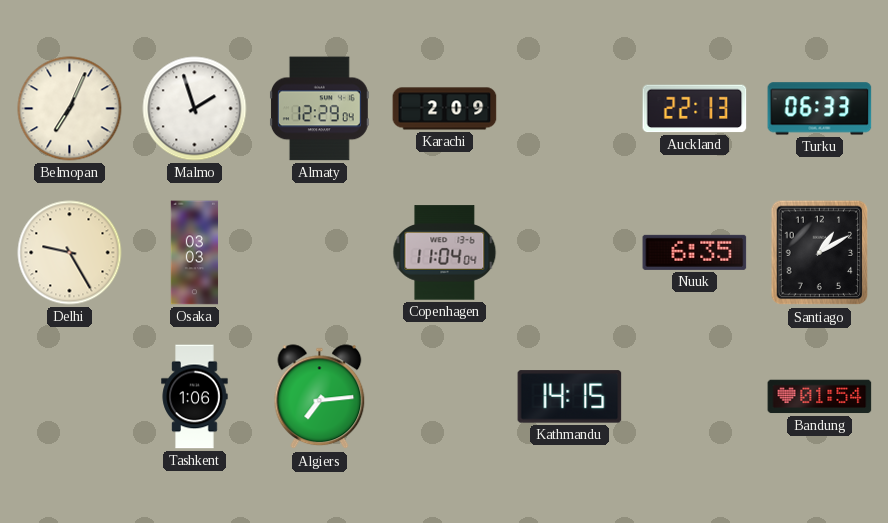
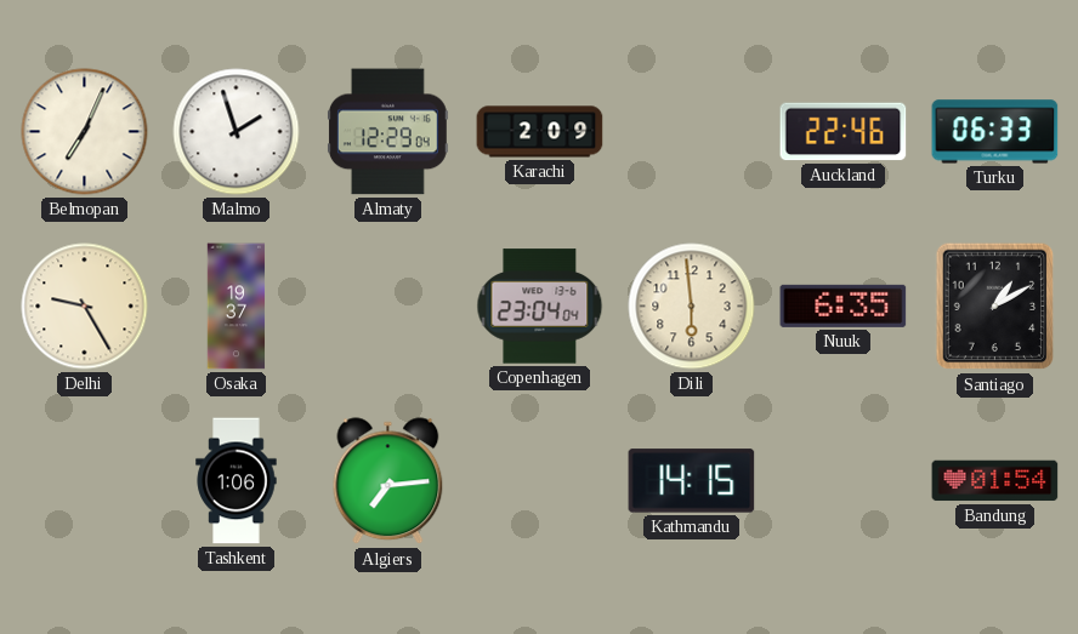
Auckland: 22:13 -> 22:46 (844, 132)
Osaka: 03:03 -> 19:37 (237, 307)
Copenhagen: 11:04 -> 23:04 (540, 307)
Dili: none -> 5:59 (692, 307)
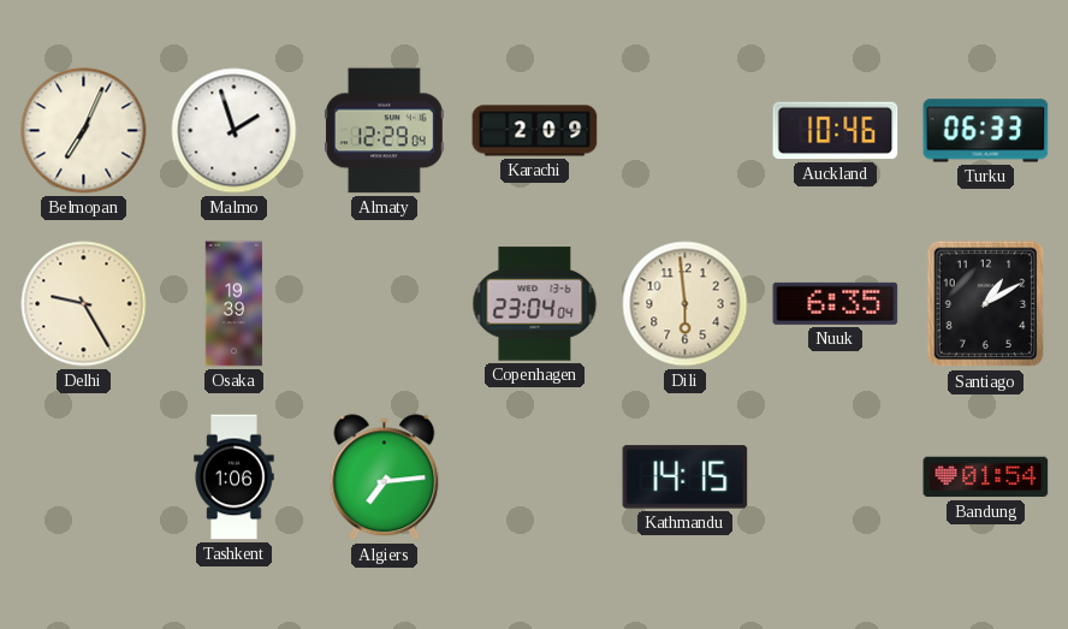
Auckland: 22:46 -> 10:46 (836, 131)
Osaka: 19:37 -> 19:39 (235, 304)
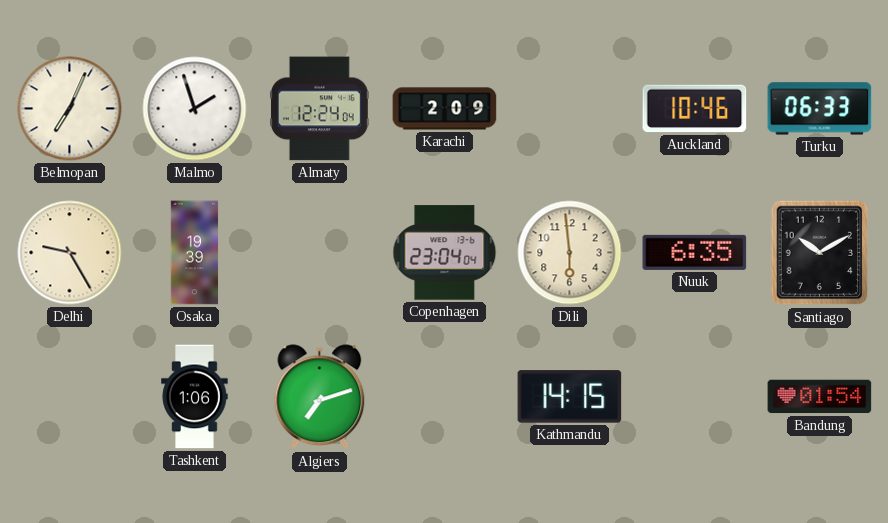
Almaty: 12:29 -> 12:24 (319, 109)
Santiago: 1:10 -> 10:10 (820, 253)
Algiers: 7:14 -> 7:12 (320, 397)
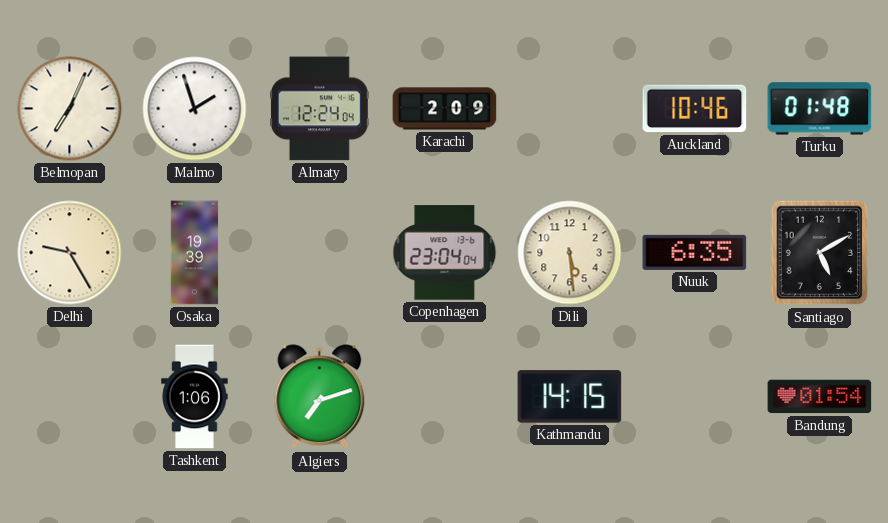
Turku: 06:33 -> 01:48 (820, 109)
Dili: 5:59 -> 5:29 (570, 253)
Santiago: 10:10 -> 5:10 (820, 253)
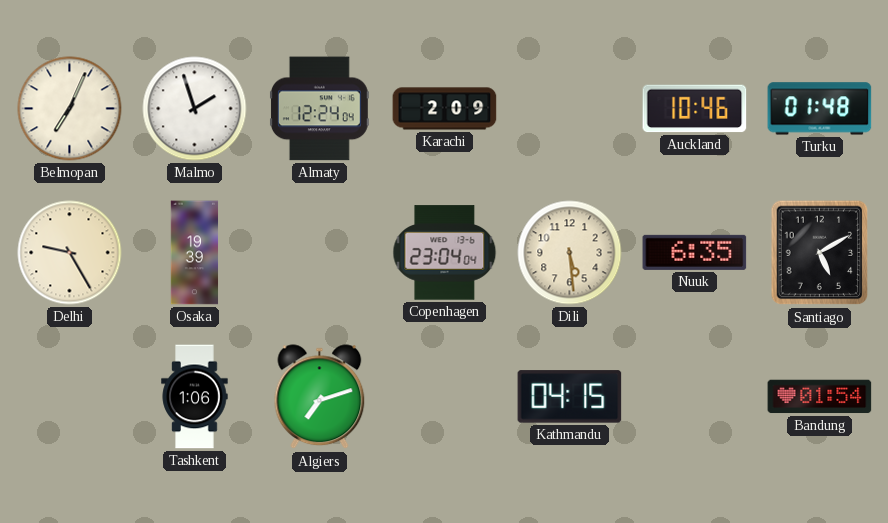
Kathmandu: 14:15 -> 04:15 (570, 397)
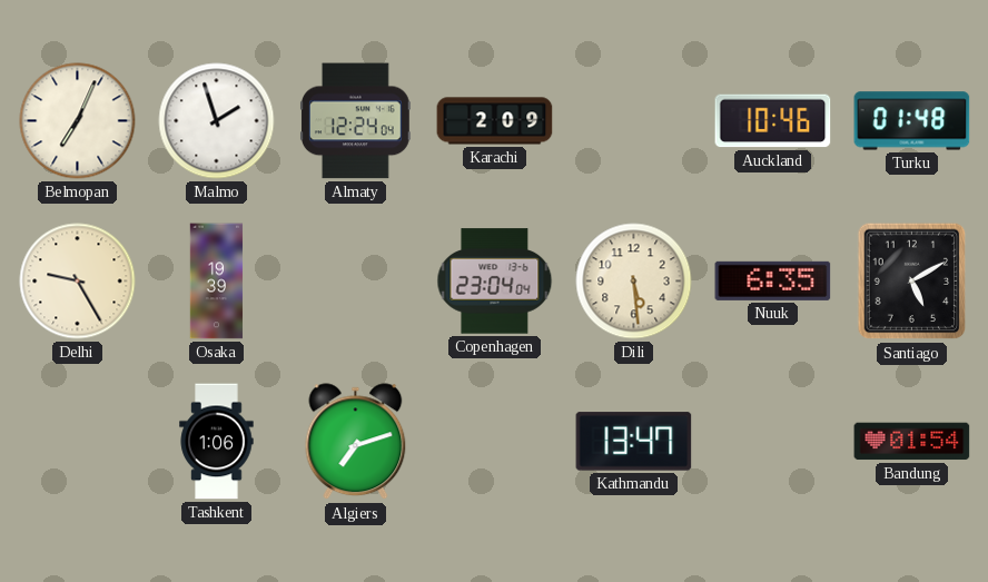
Kathmandu: 04:15 -> 13:47 (634, 442)
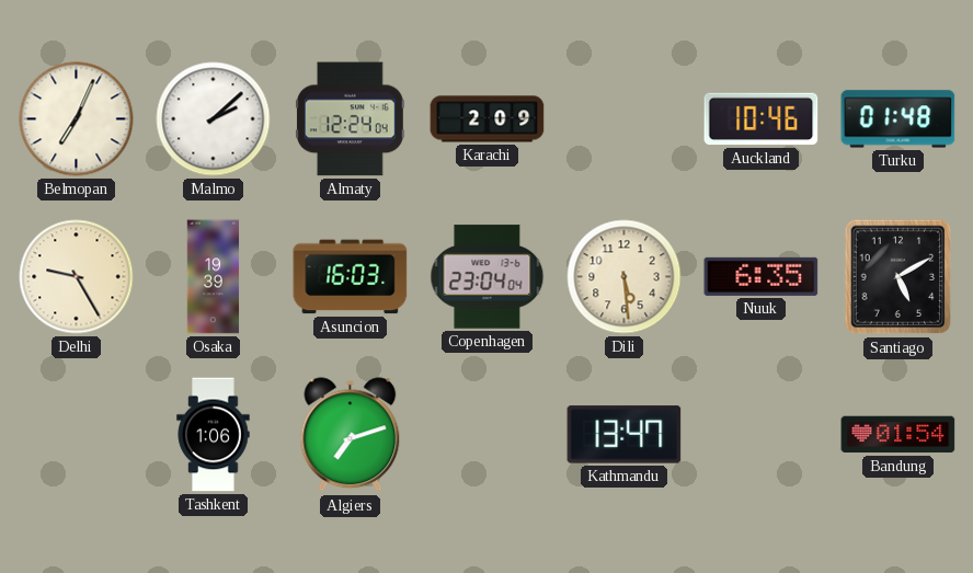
Malmo: 1:57 -> 2:08 (214, 119)
Asuncion: none -> 16:03 (351, 277)
